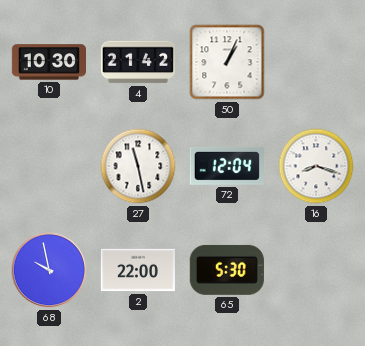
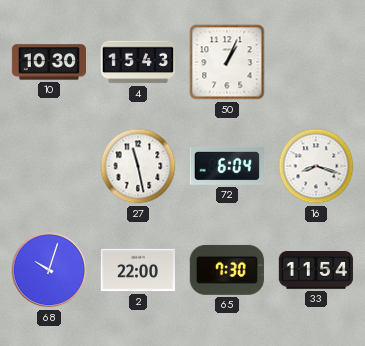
4: 21:42 -> 15:43 (137, 62)
72: 12:04 -> 6:04 (227, 166)
68: 9:58 -> 10:03 (49, 270)
65: 5:30 -> 7:30 (227, 270)
33: none -> 11:54 (315, 271)
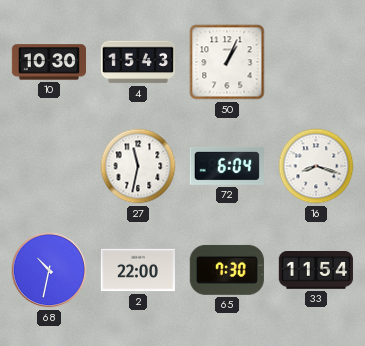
27: 11:28 -> 11:32 (138, 166)
68: 10:03 -> 10:32 (49, 270)
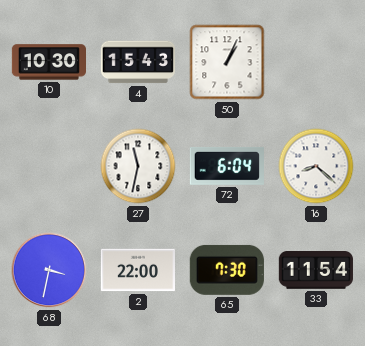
16: 8:18 -> 8:22 (316, 166)
68: 10:32 -> 3:32 (49, 270)
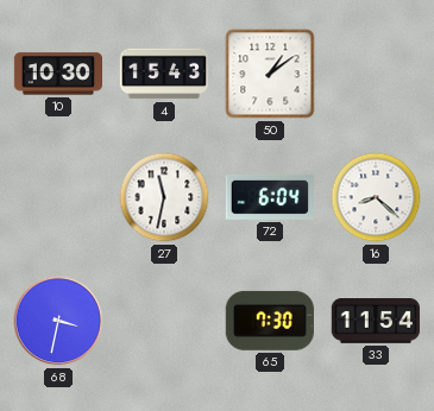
50: 1:04 -> 1:09 (270, 74)
2: 22:00 -> none (137, 270)
